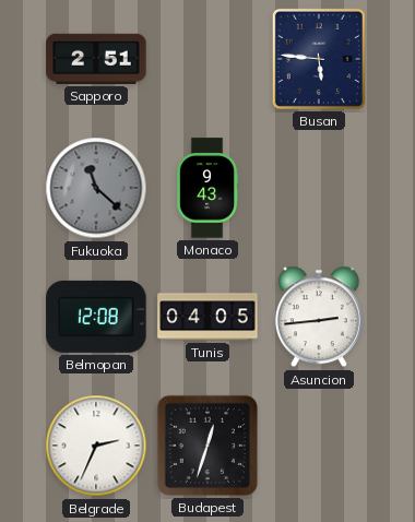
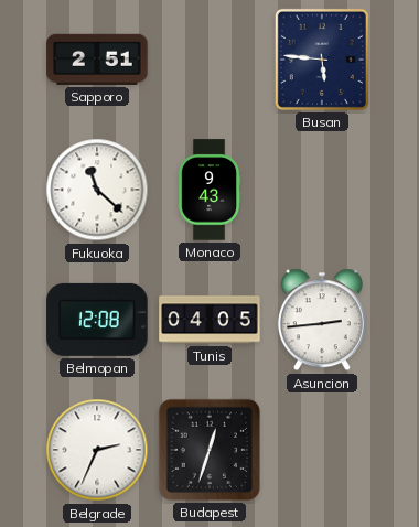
Fukuoka dial: grey -> white (97, 190)
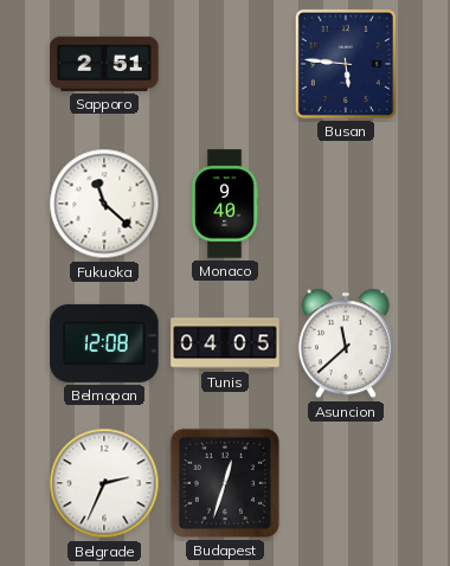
Monaco: 9:43 -> 9:40 (225, 204)
Asuncion: 2:44 -> 11:38 (346, 343)
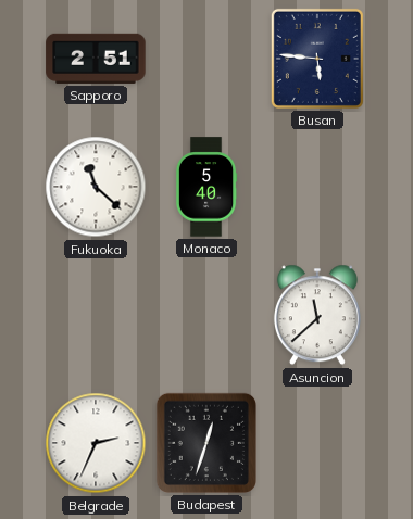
Monaco: 9:40 -> 5:40 (206, 187)
Belmopan: 12:08 -> none (104, 343)
Tunis: 04:05 -> none (225, 343)
